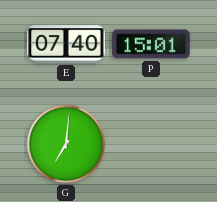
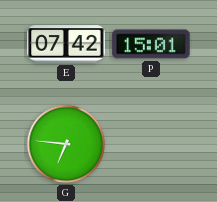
E: 07:40 -> 07:42 (66, 44)
G: 7:01 -> 6:46 (66, 144)
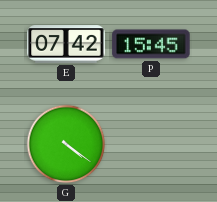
P: 15:01 -> 15:45 (151, 44)
G: 6:46 -> 4:21 (66, 144)
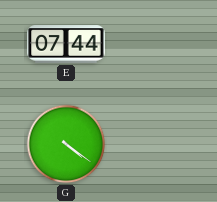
E: 07:42 -> 07:44 (66, 44)
P: 15:45 -> none (151, 44)
